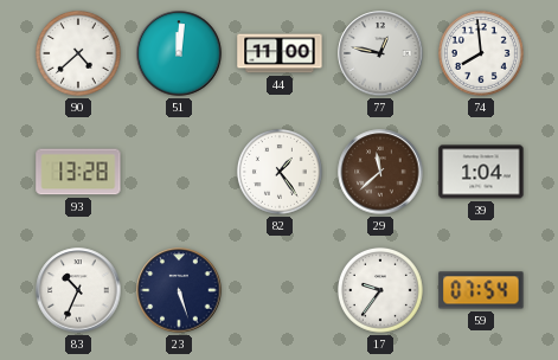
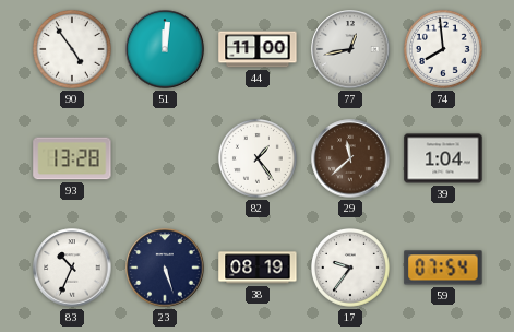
90: 4:38 -> 4:54 (72, 49)
77: 12:47 -> 12:43 (350, 49)
38: none -> 08:19 (258, 268)
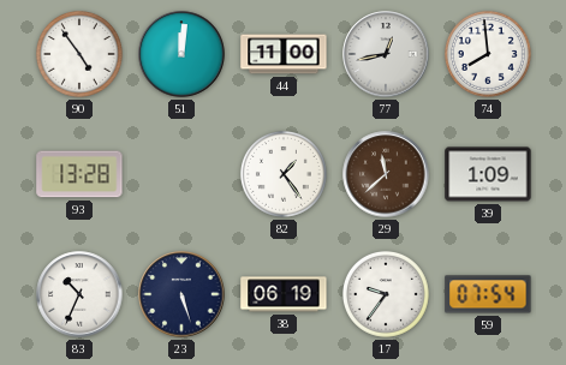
39: 1:04 -> 1:09 (488, 174)
38: 08:19 -> 06:19 (284, 294)
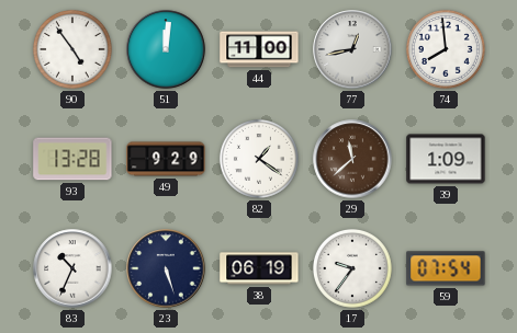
49: none -> 9:29 (166, 159)
82: 1:24 -> 1:21 (259, 159)
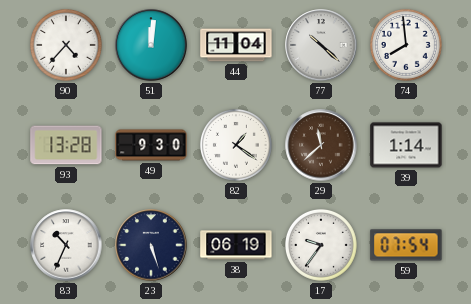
90: 4:54 -> 4:37 (66, 45)
44: 11:00 -> 11:04 (236, 45)
77: 12:43 -> 10:22 (321, 45)
49: 9:29 -> 9:30 (151, 145)
39: 1:09 -> 1:14 (406, 145)
